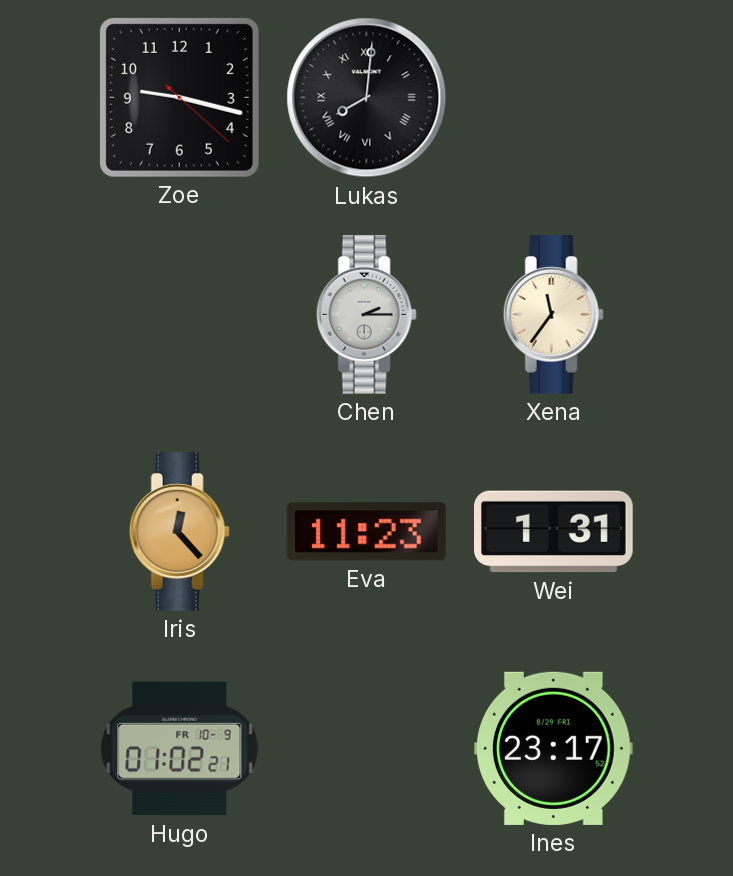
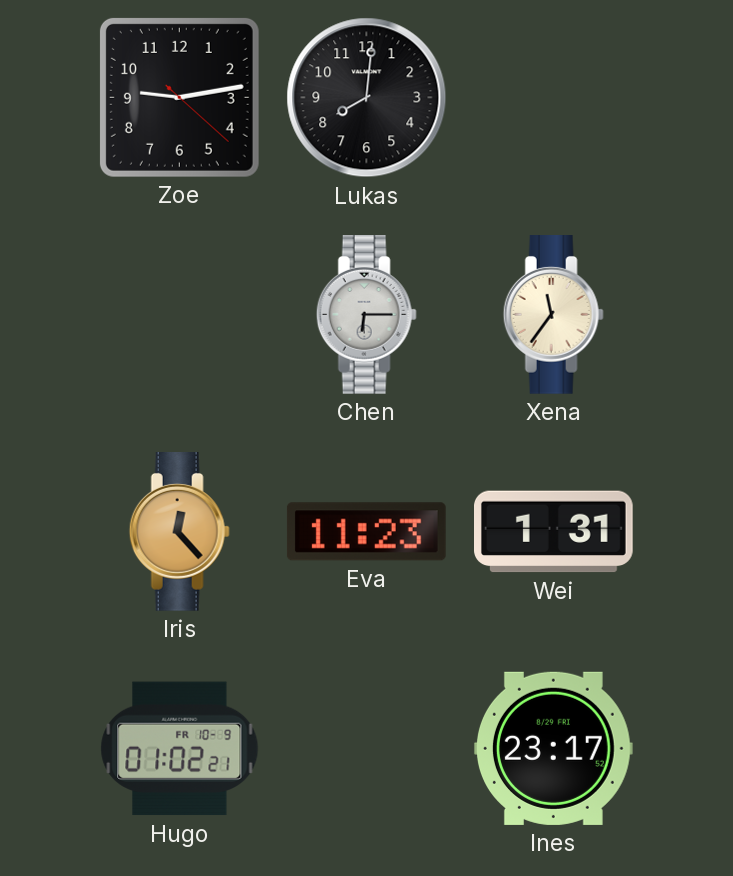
Zoe: 9:17 -> 9:13 (179, 97)
Lukas numerals: Roman -> Arabic (367, 98)
Chen: 2:15 -> 6:15 (366, 315)
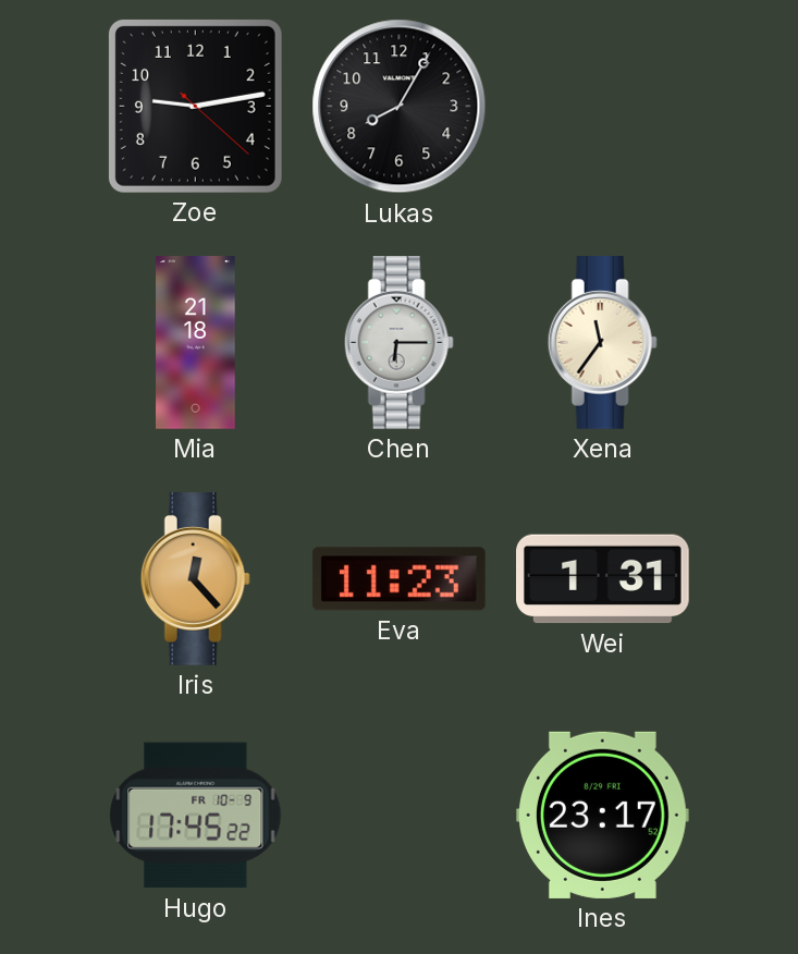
Lukas: 8:01 -> 8:05 (400, 107)
Mia: none -> 21:18 (196, 343)
Hugo: 01:02 -> 17:45 (196, 816)
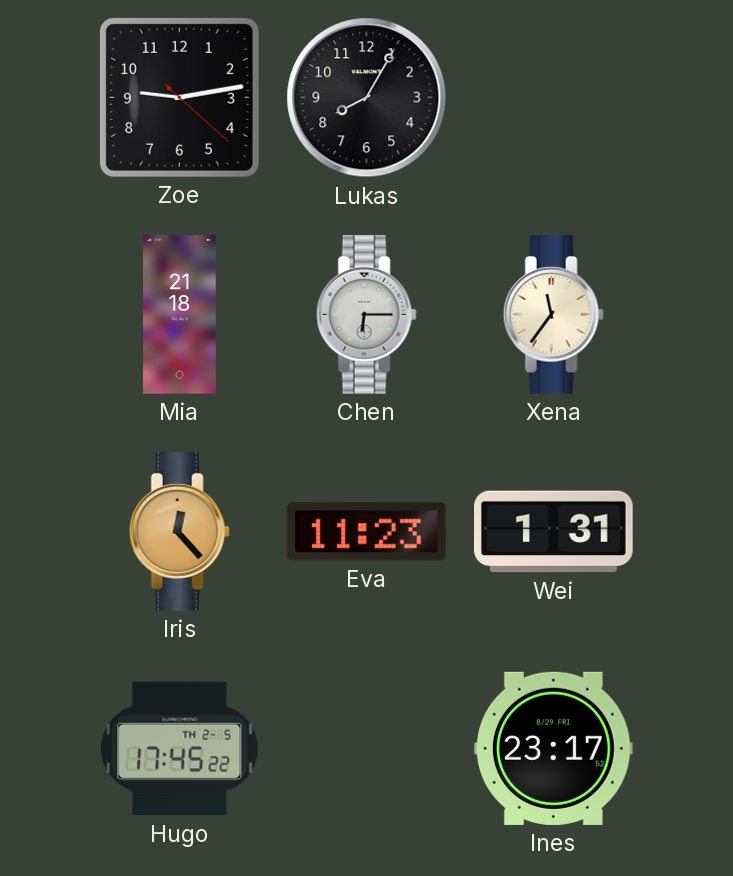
Hugo date: FR 10-9 -> TH 2-5 (180, 749)
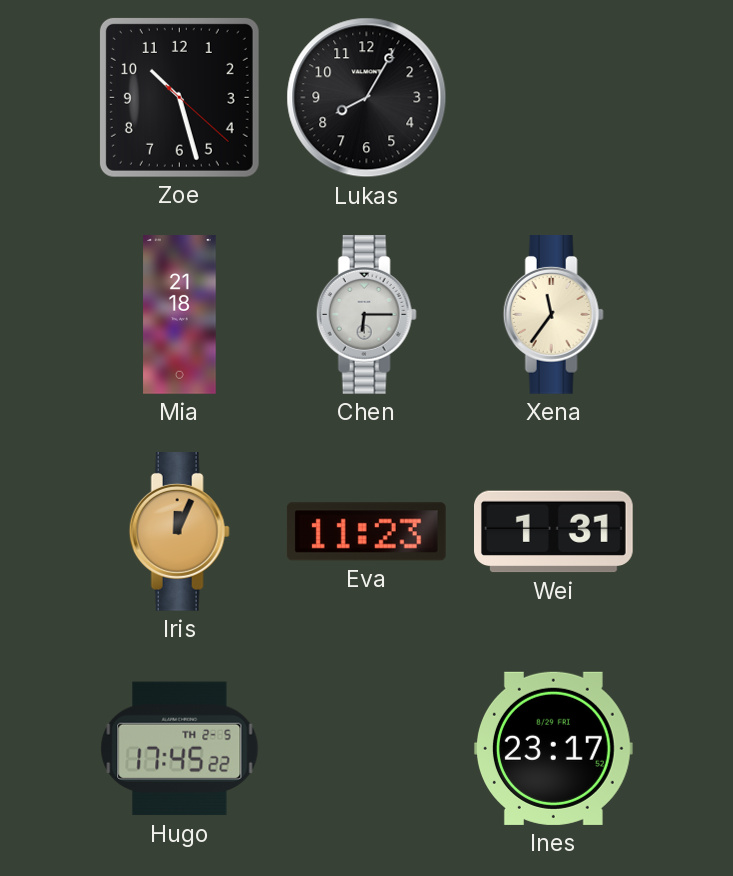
Zoe: 9:13 -> 10:27 (179, 97)
Iris: 12:23 -> 12:04 (179, 532)
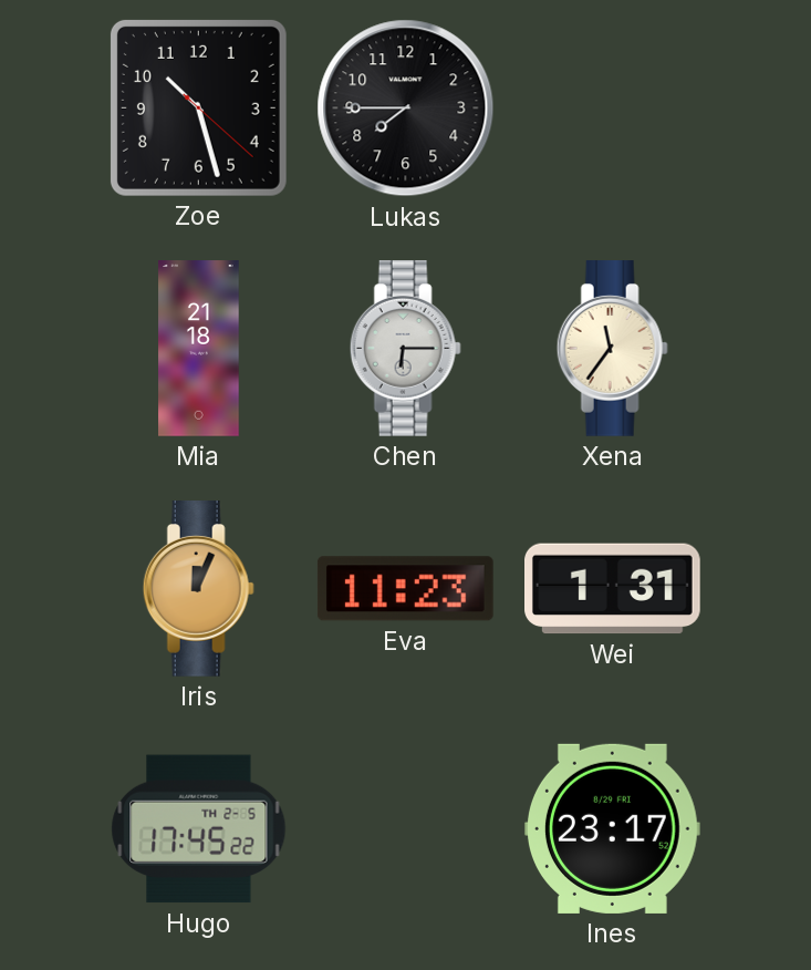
Lukas: 8:05 -> 7:45 (406, 109)
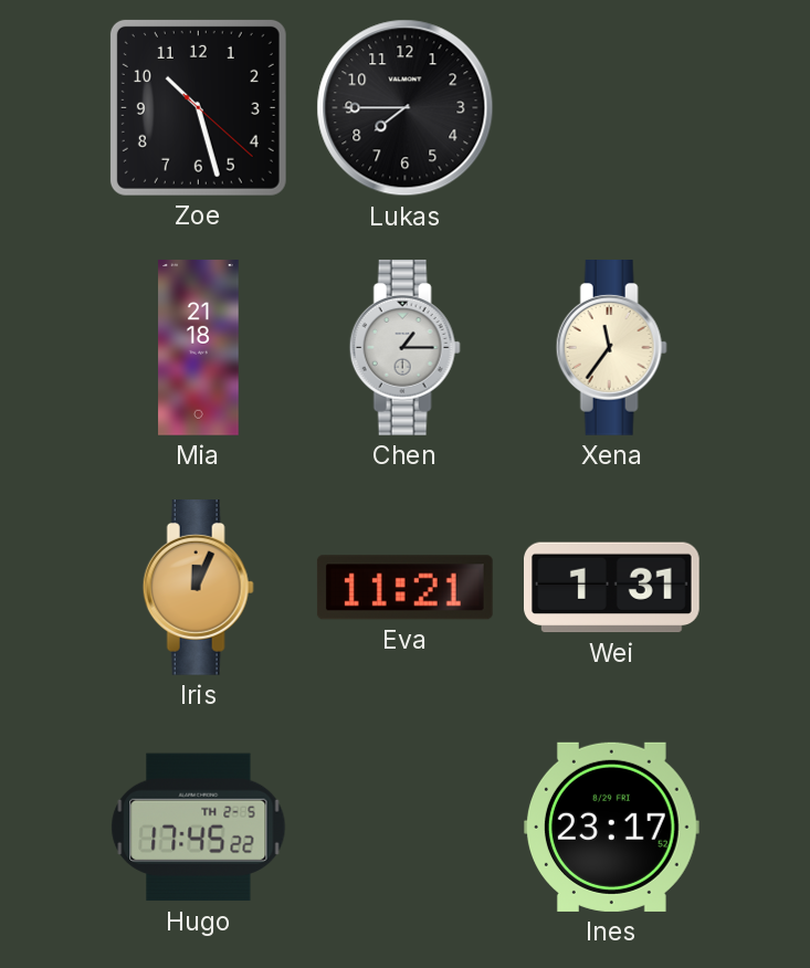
Chen: 6:15 -> 1:15 (404, 348)
Eva: 11:23 -> 11:21 (404, 588)
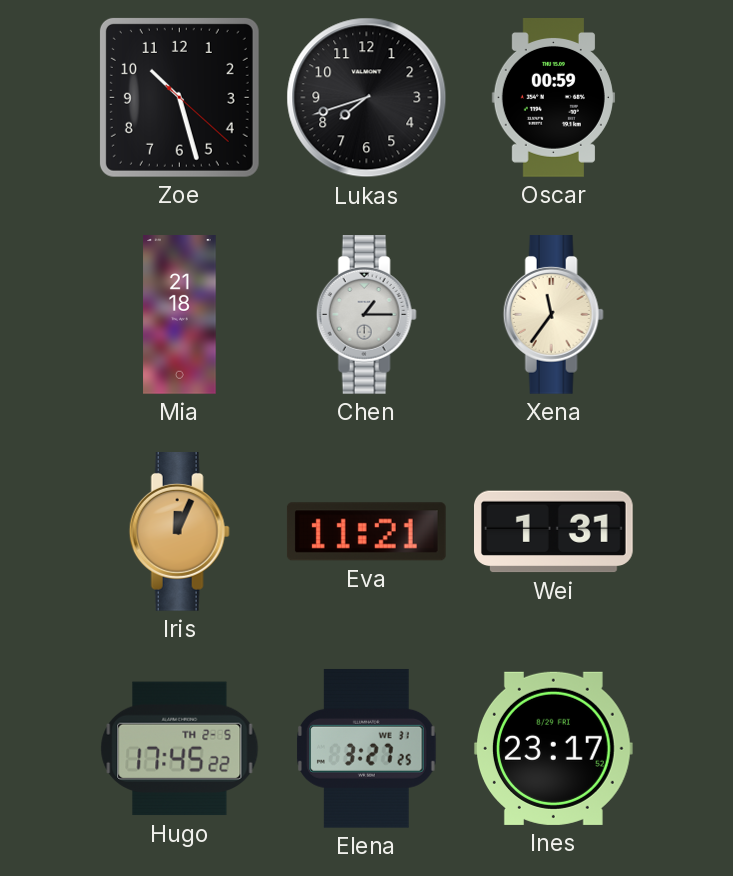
Lukas: 7:45 -> 7:42 (367, 98)
Oscar: none -> 00:59 (553, 98)
Elena: none -> 3:27 (367, 748)
